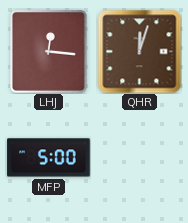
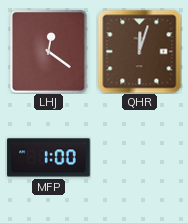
LHJ: 12:16 -> 12:21 (48, 51)
MFP: 5:00 -> 1:00 (49, 158)
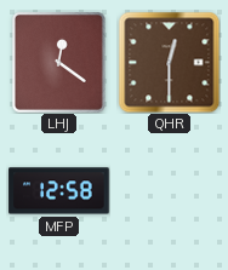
QHR: 12:03 -> 12:30 (169, 62)
MFP: 1:00 -> 12:58 (59, 191)
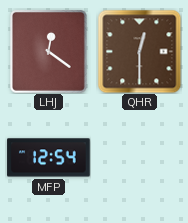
MFP: 12:58 -> 12:54 (49, 158)
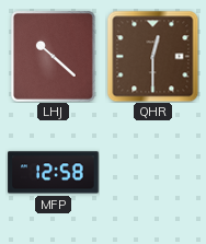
LHJ: 12:21 -> 10:22 (53, 56)
MFP: 12:54 -> 12:58 (54, 173)
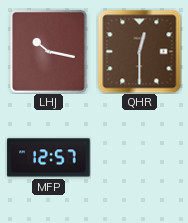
LHJ: 10:22 -> 10:17 (48, 51)
MFP: 12:58 -> 12:57 (49, 158)
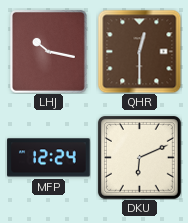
MFP: 12:57 -> 12:24 (49, 158)
DKU: none -> 6:11 (139, 157)
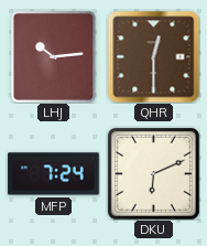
LHJ: 10:17 -> 10:14 (53, 56)
MFP: 12:24 -> 7:24 (54, 174)
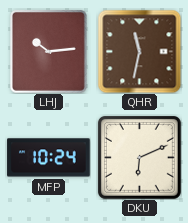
QHR: 12:30 -> 11:32 (139, 51)
MFP: 7:24 -> 10:24 (49, 158)
